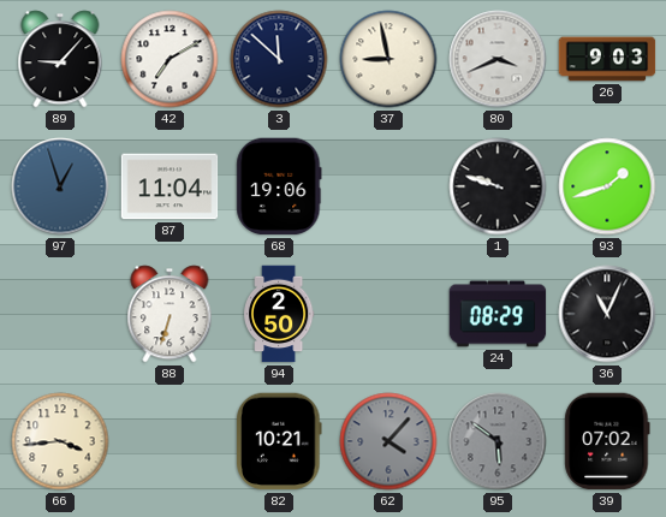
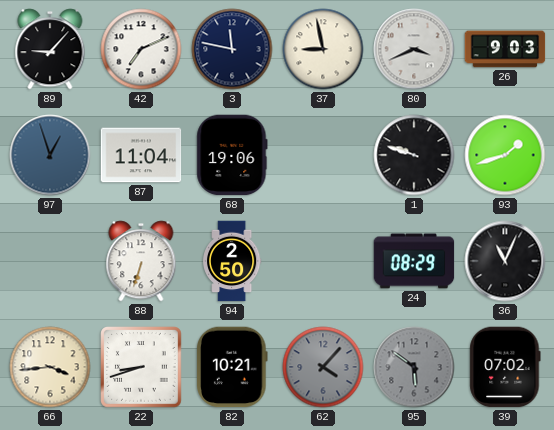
42: 7:10 -> 7:11 (141, 49)
3: 11:52 -> 11:47 (232, 49)
22: none -> 8:42 (141, 367)
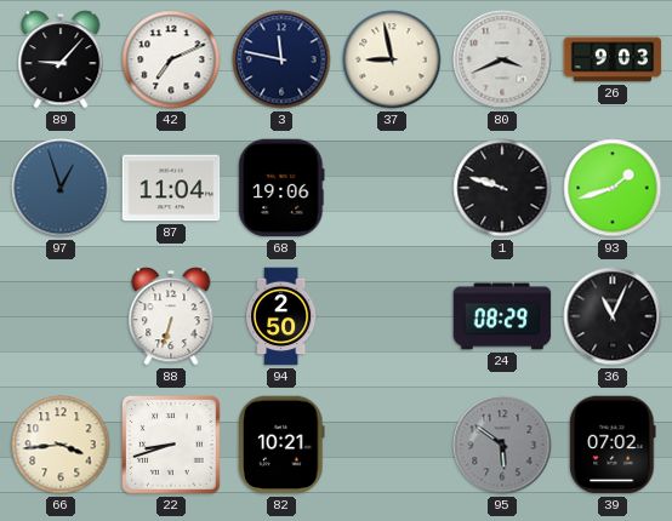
62: 4:07 -> none (323, 367)
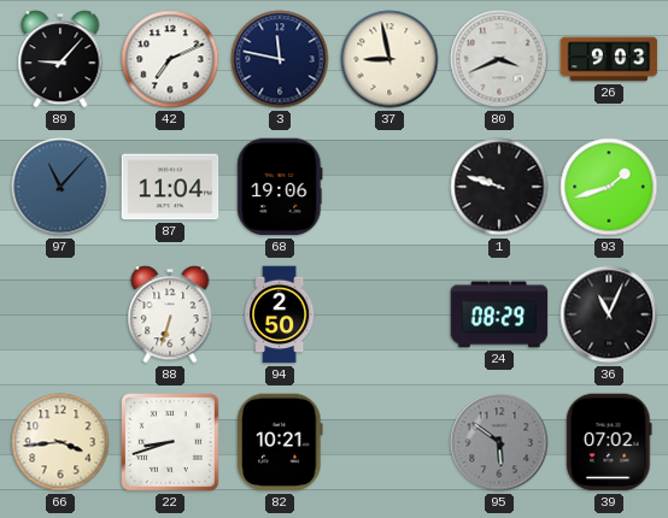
97: 12:57 -> 11:07 (60, 187)
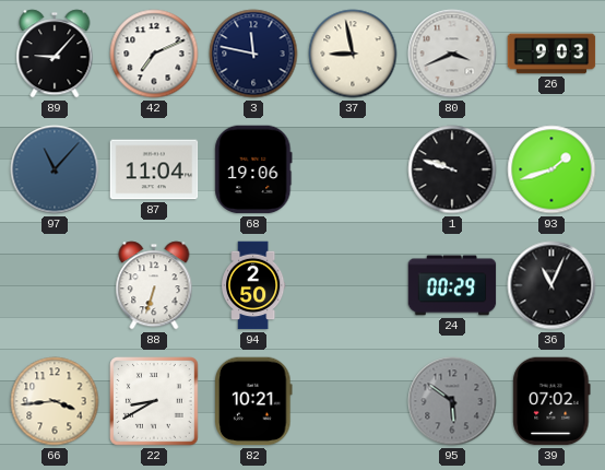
24: 08:29 -> 00:29 (452, 285)
22: 8:42 -> 8:40 (154, 401)
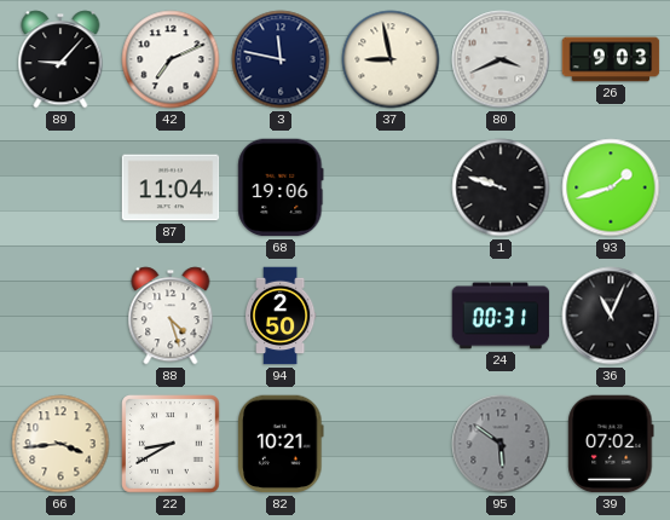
97: 11:07 -> none (55, 169)
88: 6:33 -> 4:27 (171, 316)
24: 00:29 -> 00:31 (501, 316)
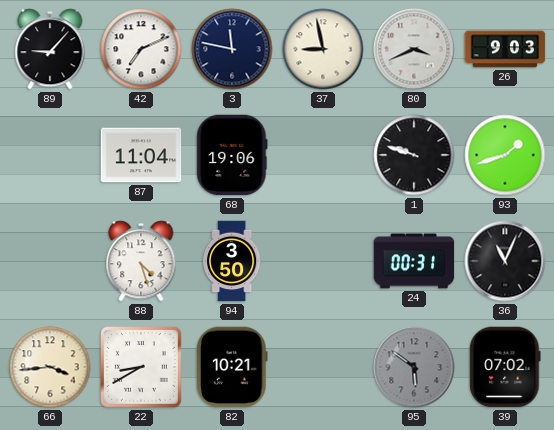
94: 2:50 -> 3:50 (232, 261)
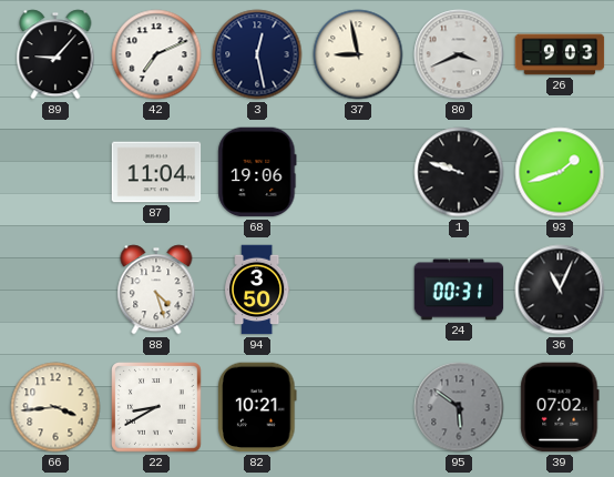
3: 11:47 -> 12:28 (257, 54)
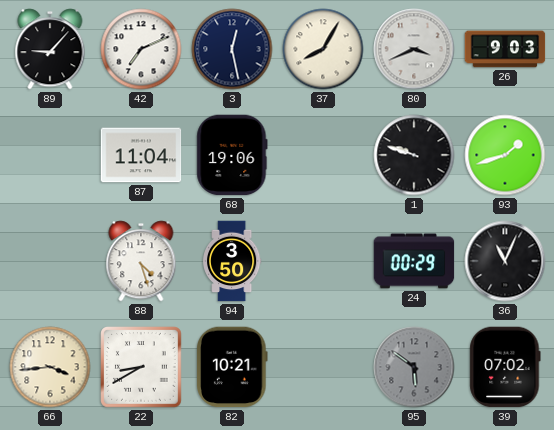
37: 8:58 -> 8:05 (323, 49)
24: 00:31 -> 00:29 (414, 261)
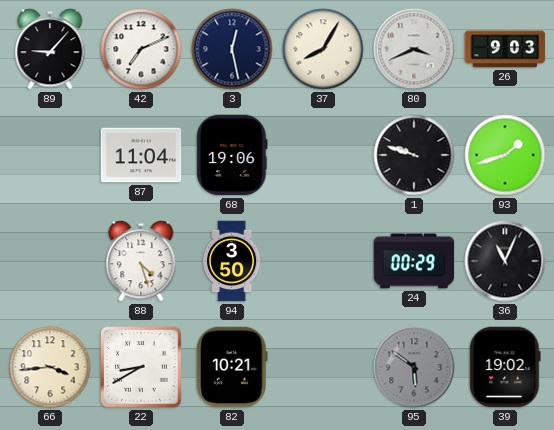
39: 07:02 -> 19:02 (505, 367)
